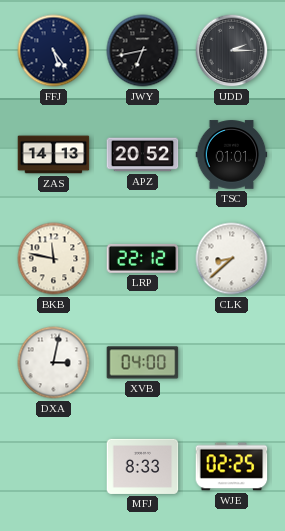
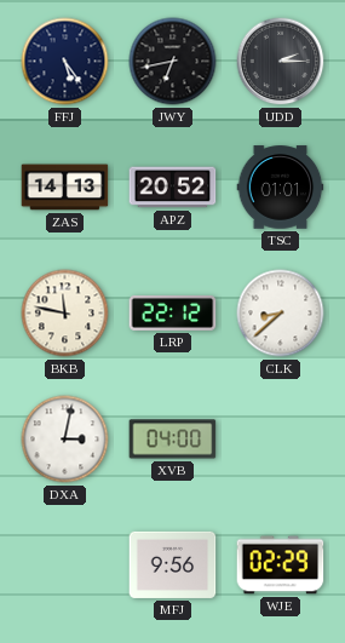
MFJ: 8:33 -> 9:56 (173, 564)
WJE: 02:25 -> 02:29 (281, 566)
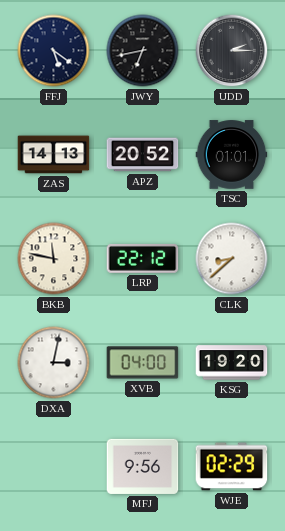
FFJ: 5:24 -> 5:21 (54, 51)
KSG: none -> 19:20 (232, 363)
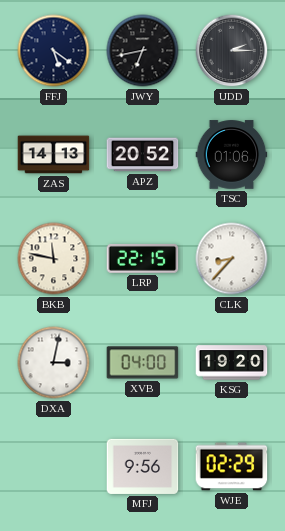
TSC: 01:01 -> 01:06 (232, 155)
LRP: 22:12 -> 22:15 (143, 259)
CLK: 8:38 -> 8:37 (232, 259)
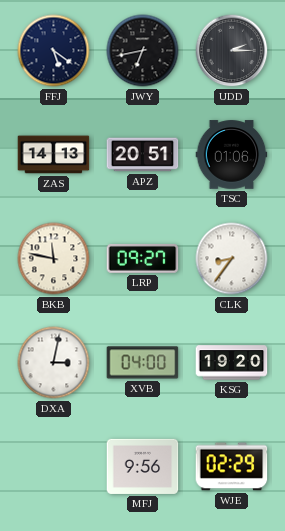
APZ: 20:52 -> 20:51 (143, 155)
LRP: 22:15 -> 09:27 (143, 259)
CLK: 8:37 -> 8:36 (232, 259)
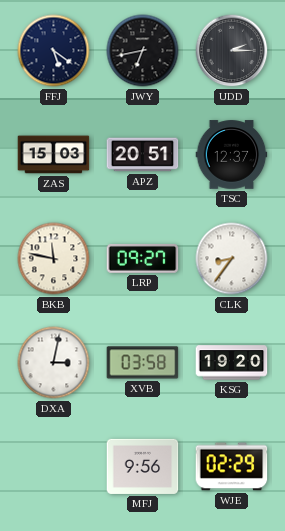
ZAS: 14:13 -> 15:03 (54, 155)
TSC: 01:06 -> 12:37 (232, 155)
XVB: 04:00 -> 03:58 (143, 363)
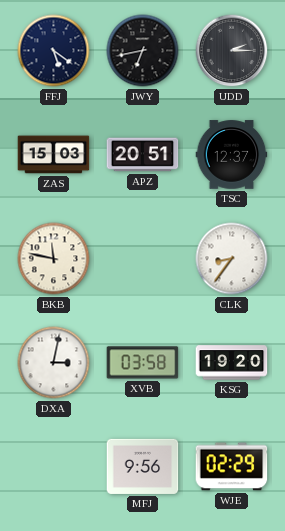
LRP: 09:27 -> none (143, 259)
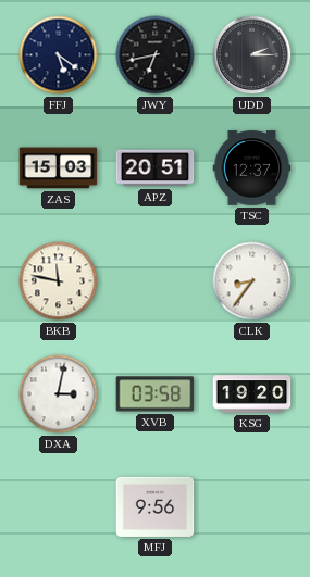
WJE: 02:29 -> none (232, 467)
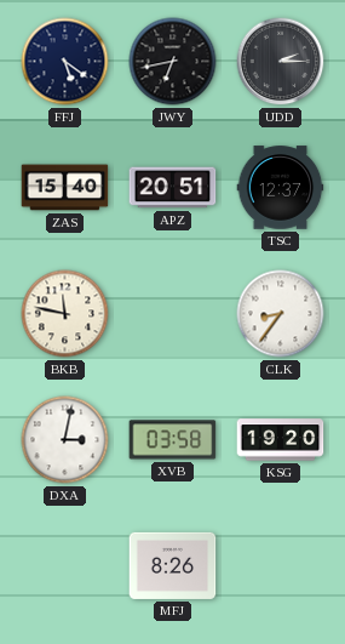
ZAS: 15:03 -> 15:40 (65, 188)
MFJ: 9:56 -> 8:26 (173, 565)
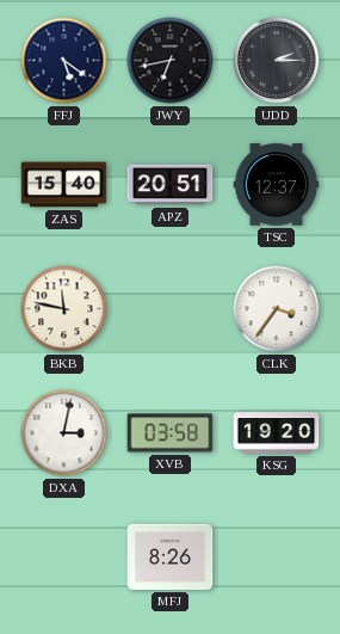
CLK: 8:36 -> 3:36 (277, 309)
